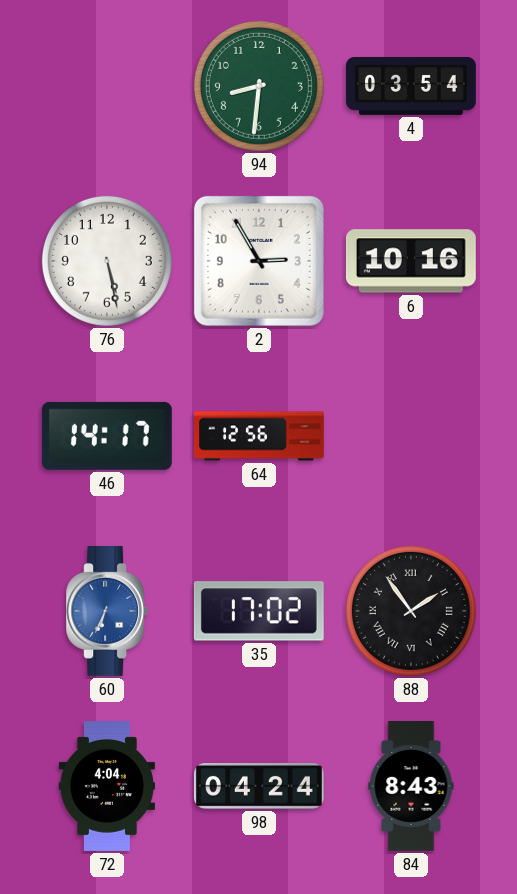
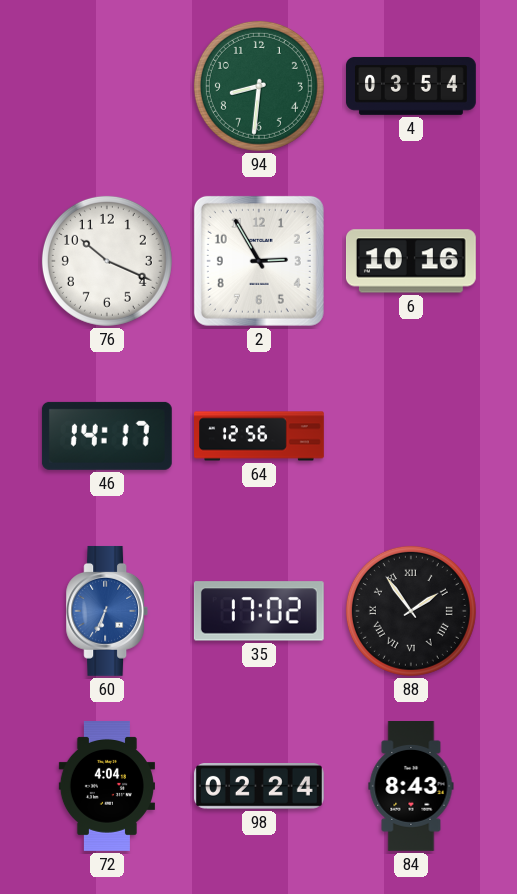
76: 5:28 -> 10:19 (107, 261)
98: 04:24 -> 02:24 (259, 787)
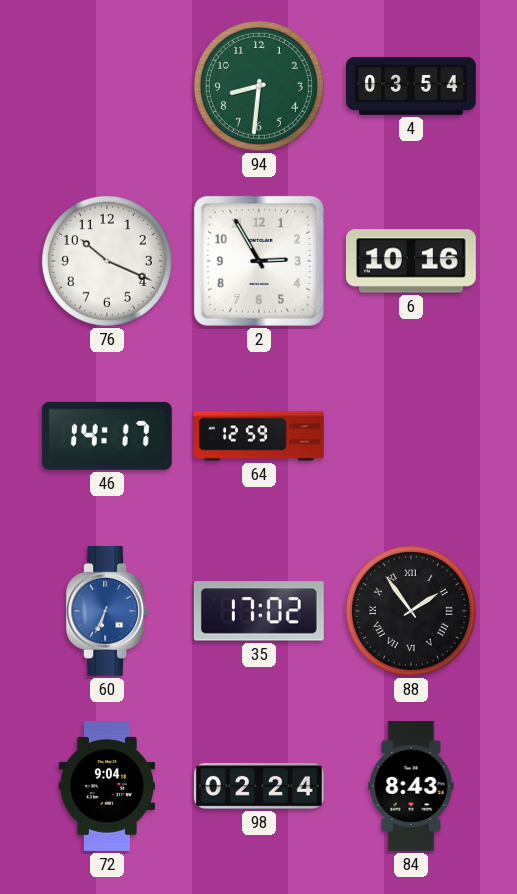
64: 12:56 -> 12:59 (259, 436)
72: 4:04 -> 9:04 (106, 787)
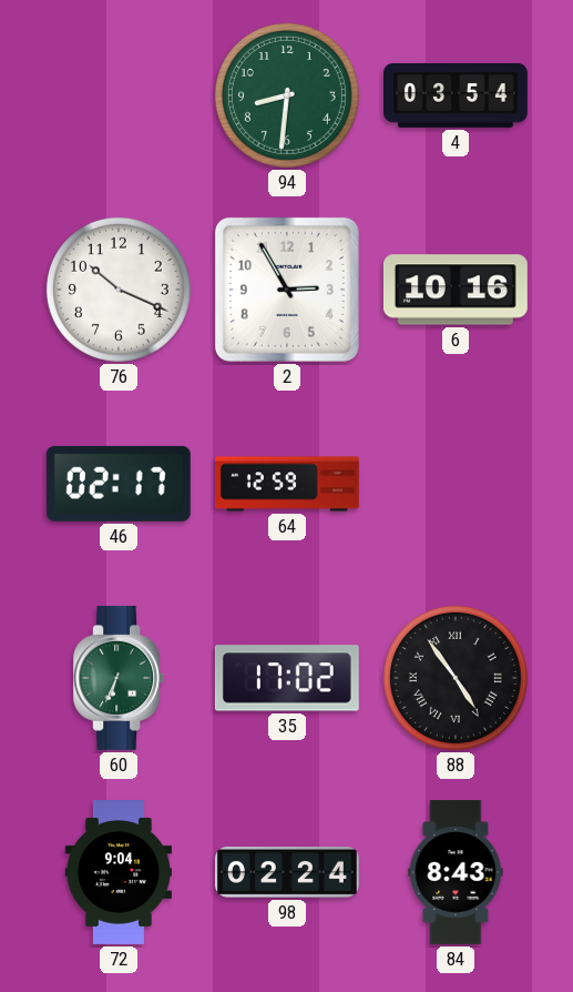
46: 14:17 -> 02:17 (119, 484)
60 dial: blue -> green (119, 678)
88: 1:54 -> 4:54 (456, 678)
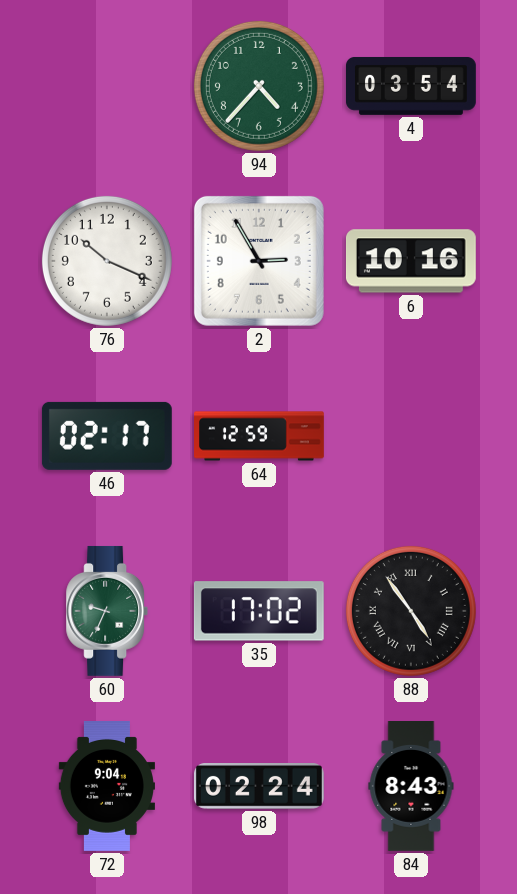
94: 8:31 -> 4:37 (259, 86)
60: 6:34 -> 9:34 (107, 611)
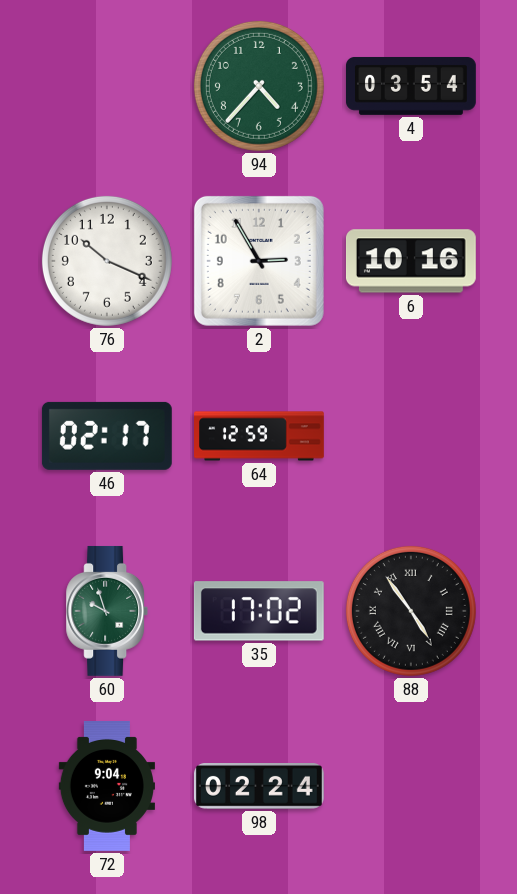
60: 9:34 -> 9:57 (107, 611)
84: 8:43 -> none (411, 787)
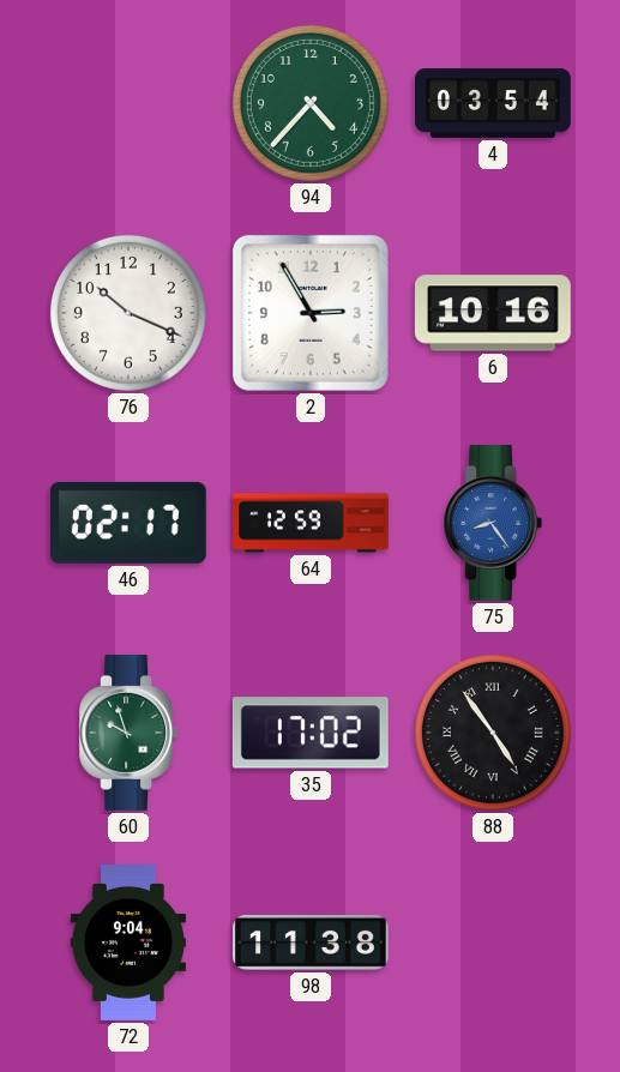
75: none -> 8:24 (493, 523)
98: 02:24 -> 11:38 (311, 944)
